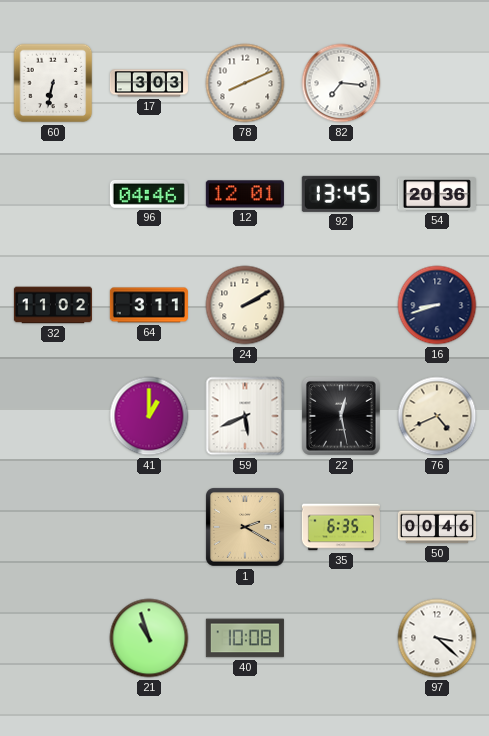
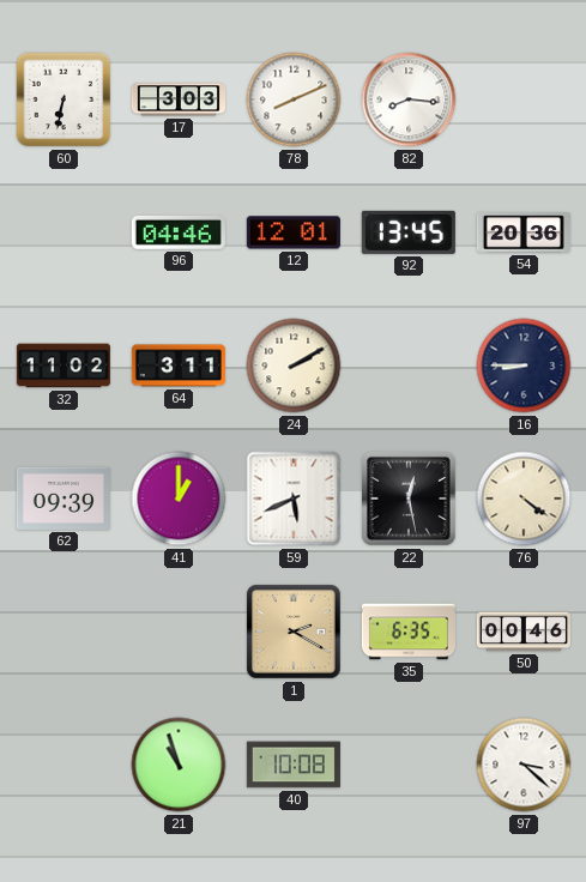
82: 7:16 -> 8:16 (409, 99)
16: 8:42 -> 8:45 (524, 366)
62: none -> 09:39 (64, 499)
76: 4:41 -> 4:21 (524, 499)
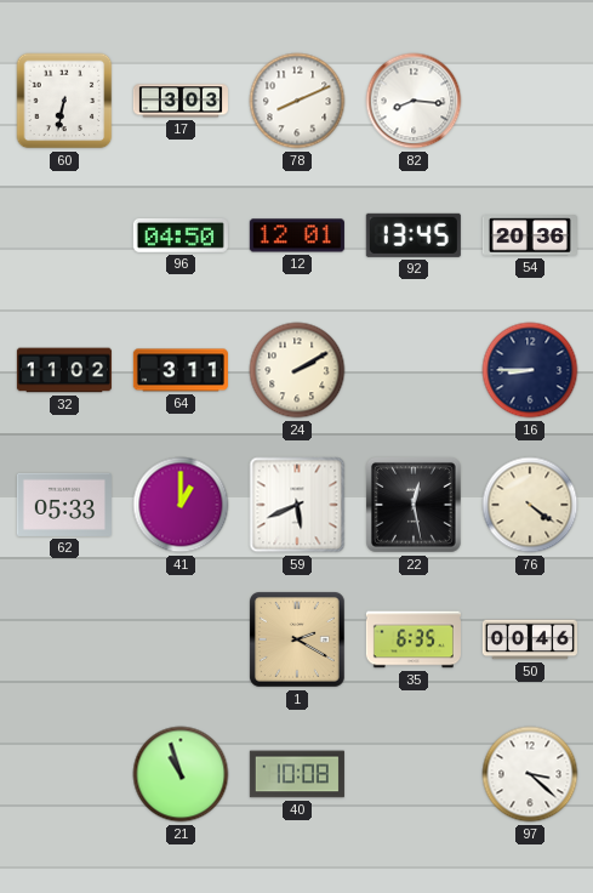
96: 04:46 -> 04:50 (181, 235)
62: 09:39 -> 05:33 (64, 505)
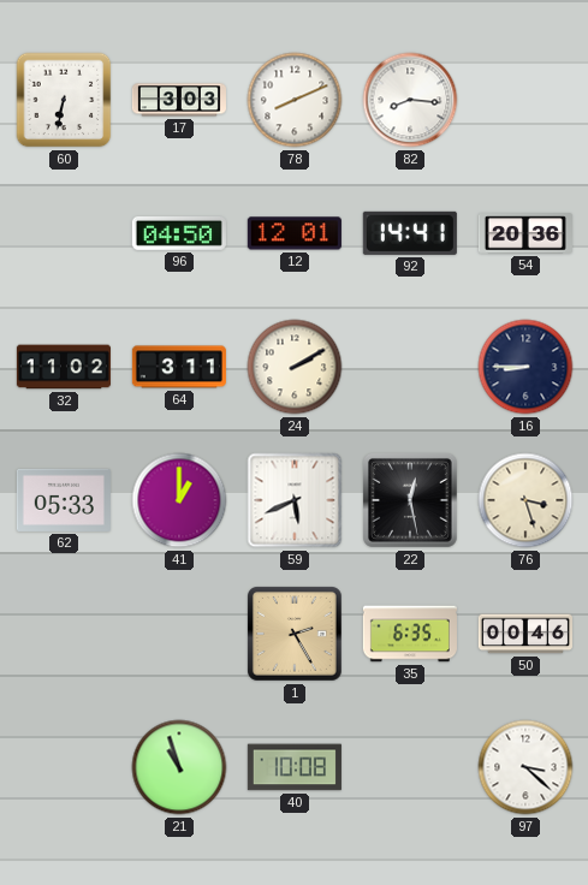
92: 13:45 -> 14:41 (410, 233)
76: 4:21 -> 3:27 (525, 500)
1: 2:20 -> 2:25 (296, 635)
